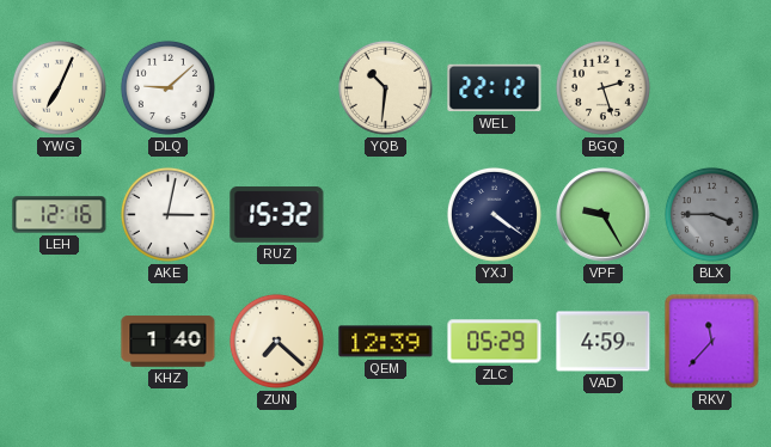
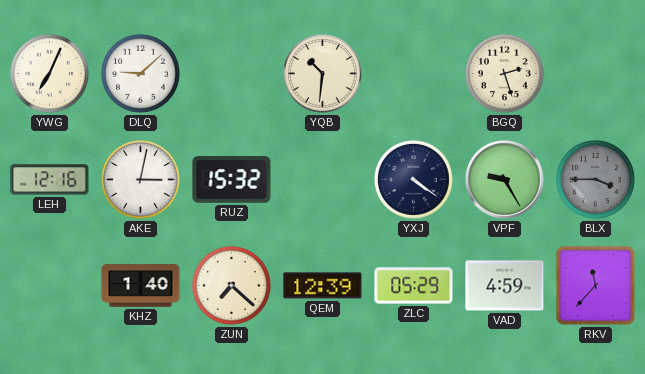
WEL: 22:12 -> none (495, 88)
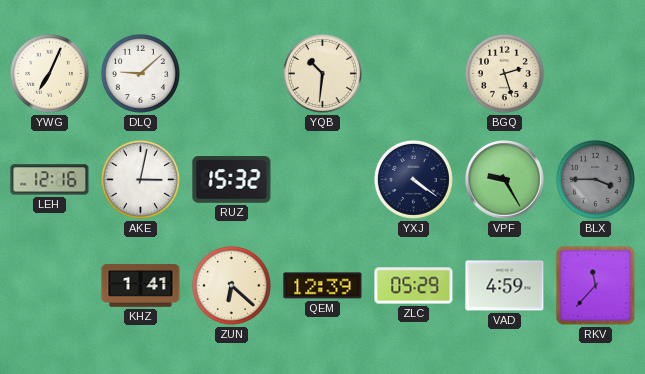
KHZ: 1:40 -> 1:41 (141, 286)
ZUN: 7:22 -> 6:22 (231, 285)
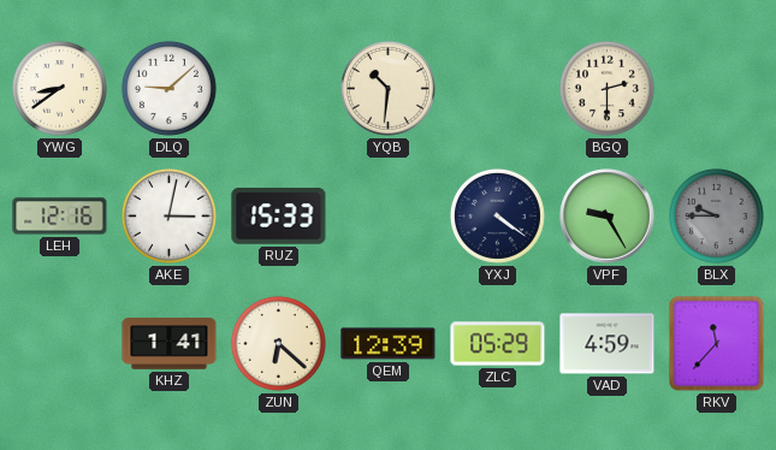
YWG: 7:04 -> 8:39 (59, 88)
BGQ: 2:27 -> 2:30 (606, 88)
RUZ: 15:32 -> 15:33 (279, 217)
BLX: 3:45 -> 9:45 (716, 215)
